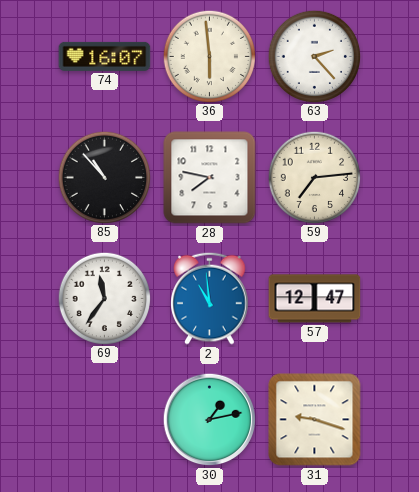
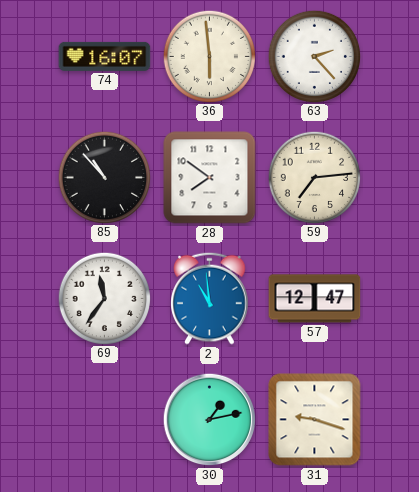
28: 7:47 -> 7:51 (210, 178)
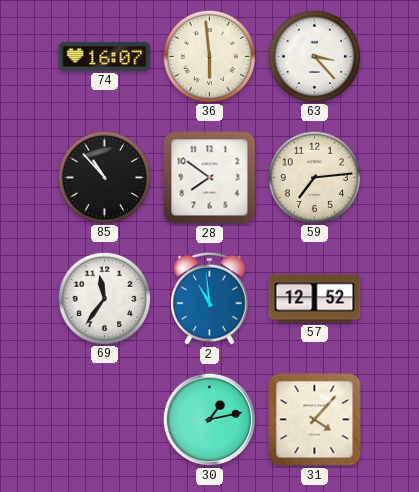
63: 2:23 -> 3:23 (314, 56)
57: 12:47 -> 12:52 (315, 299)
31: 9:18 -> 4:07 (315, 420)
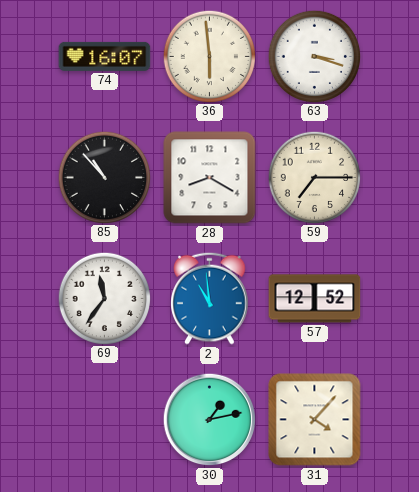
63: 3:23 -> 3:18 (314, 56)
28: 7:51 -> 8:20 (210, 178)
59: 7:14 -> 7:15 (314, 177)
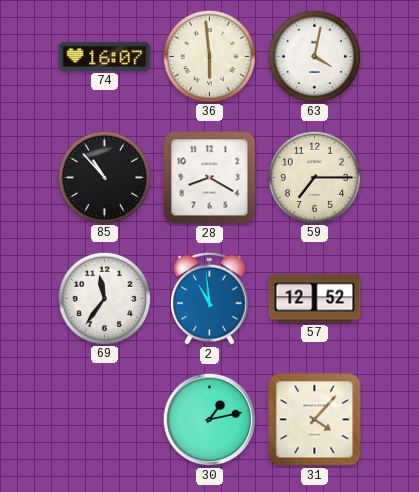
63: 3:18 -> 4:02 (314, 56)
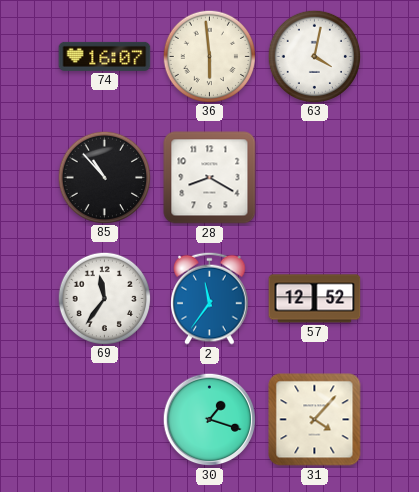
59: 7:15 -> none (314, 177)
2: 10:59 -> 11:36 (210, 298)
30: 1:13 -> 1:18 (210, 420)
